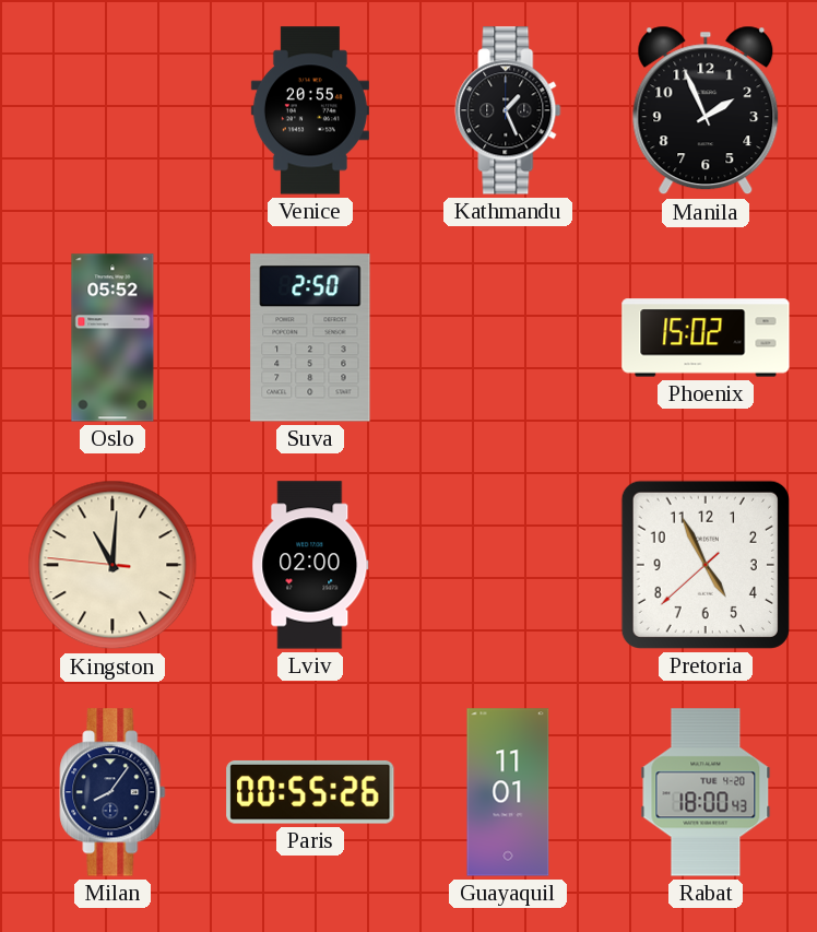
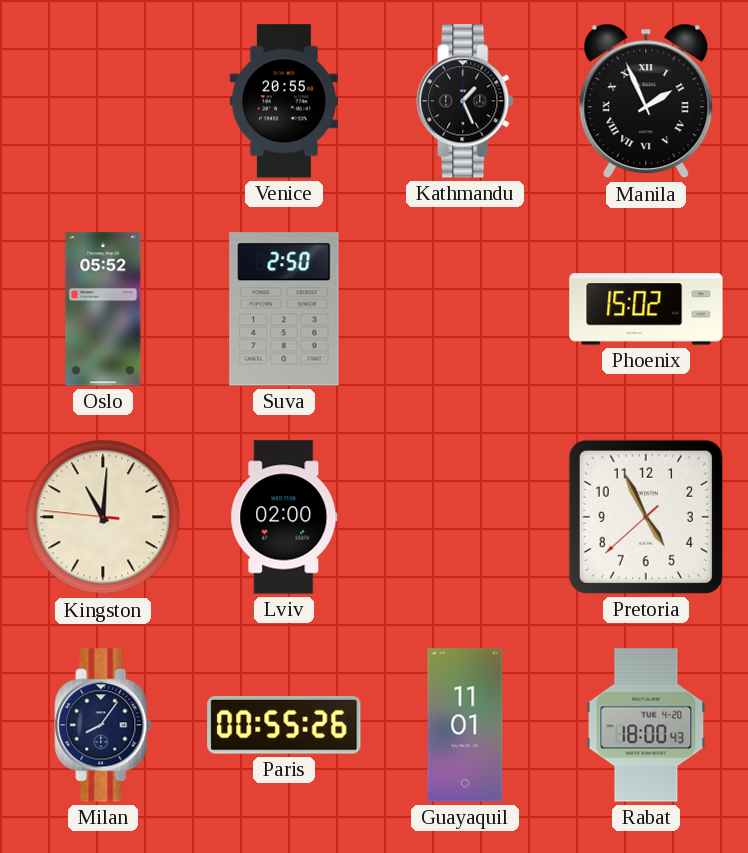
Manila numerals: Arabic -> Roman (646, 101)
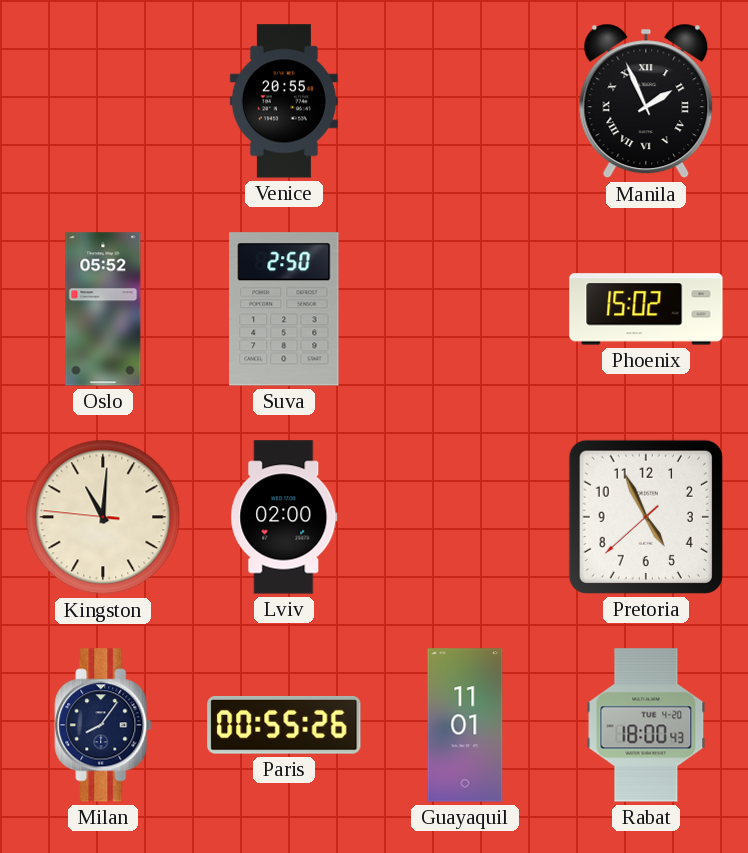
Kathmandu: 1:26 -> none (465, 101)
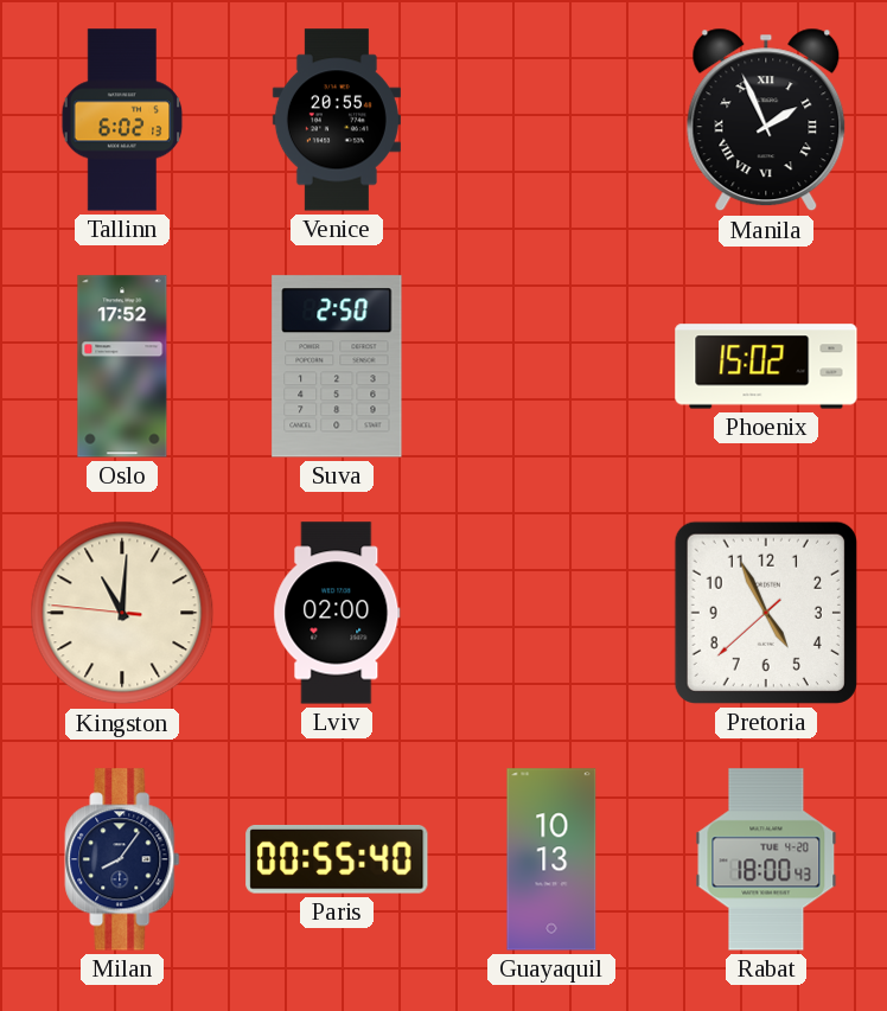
Tallinn: none -> 6:02 (122, 120)
Oslo: 05:52 -> 17:52 (122, 366)
Paris: 00:55:26 -> 00:55:40 (337, 859)
Guayaquil: 11:01 -> 10:13 (551, 859)
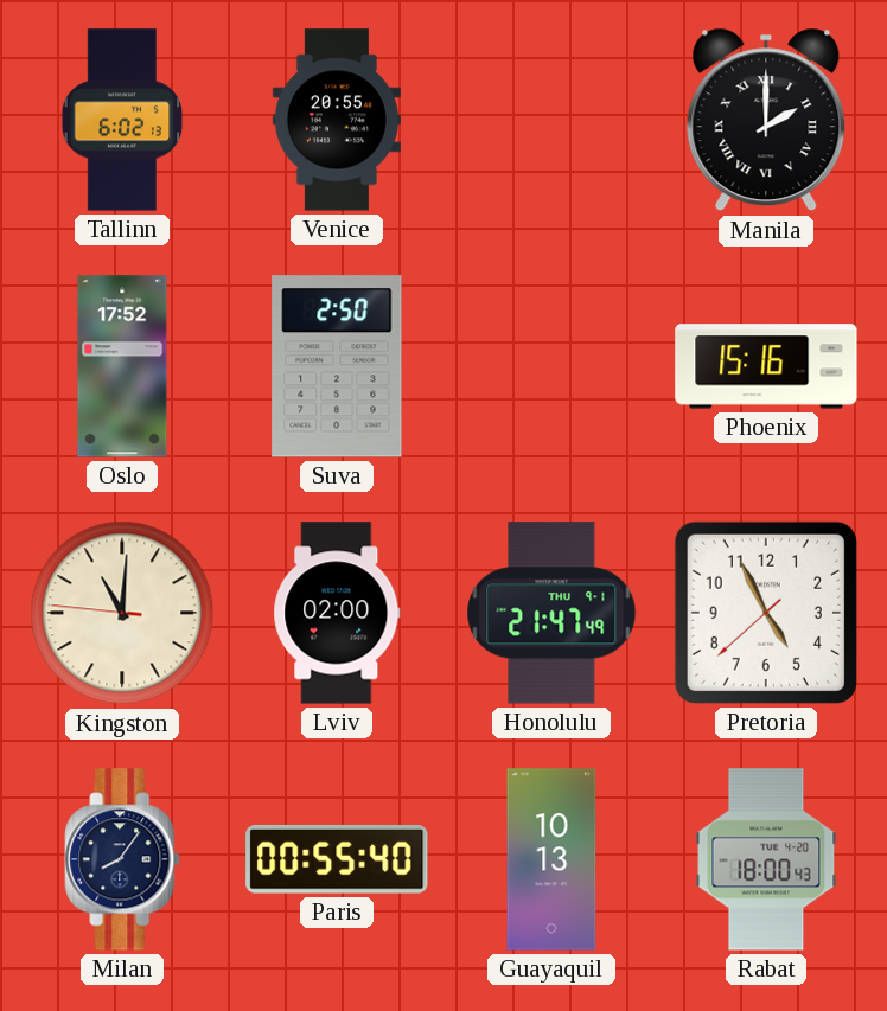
Manila: 1:56 -> 2:00 (766, 120)
Phoenix: 15:02 -> 15:16 (766, 366)
Honolulu: none -> 21:47 (551, 613)
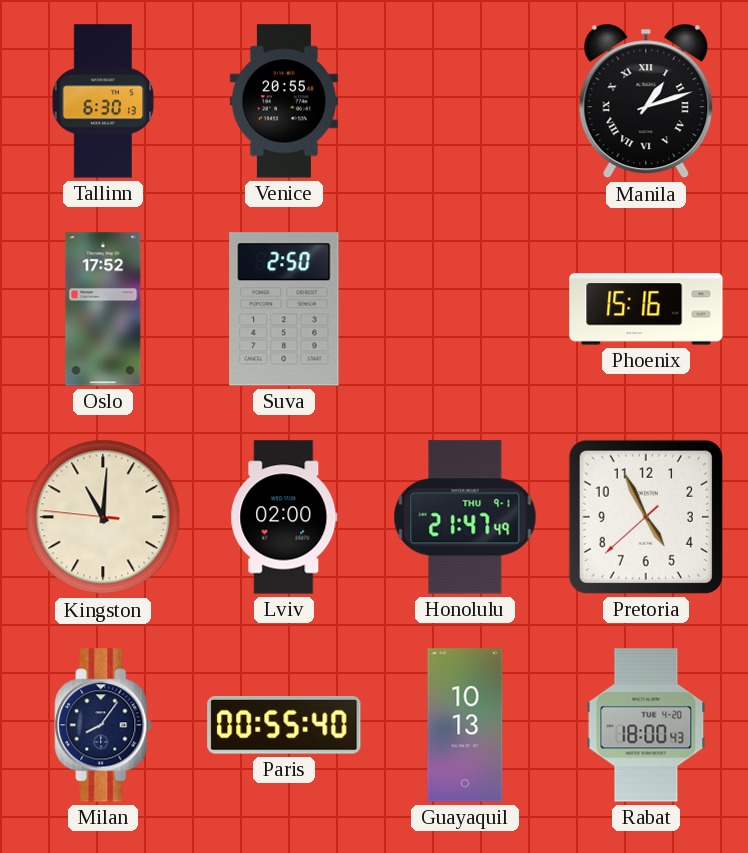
Tallinn: 6:02 -> 6:30 (103, 101)
Manila: 2:00 -> 1:12 (646, 101)
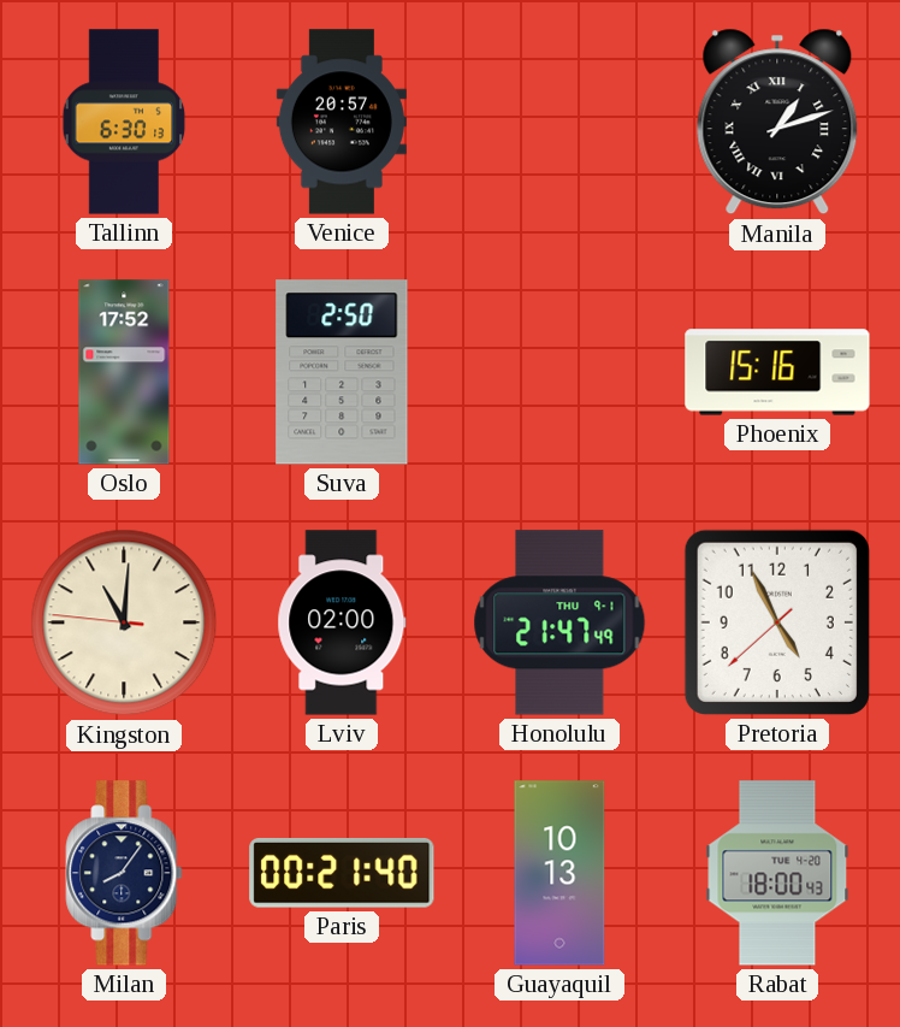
Venice: 20:55 -> 20:57 (342, 122)
Paris: 00:55 -> 00:21 (342, 873)
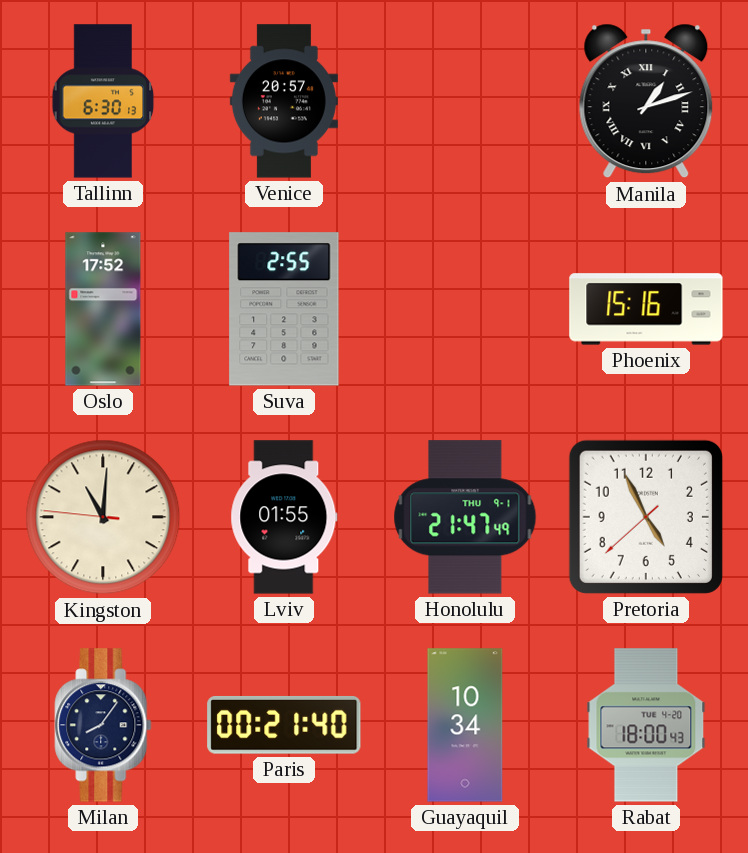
Suva: 2:50 -> 2:55 (284, 309)
Lviv: 02:00 -> 01:55 (284, 517)
Guayaquil: 10:13 -> 10:34 (465, 725)
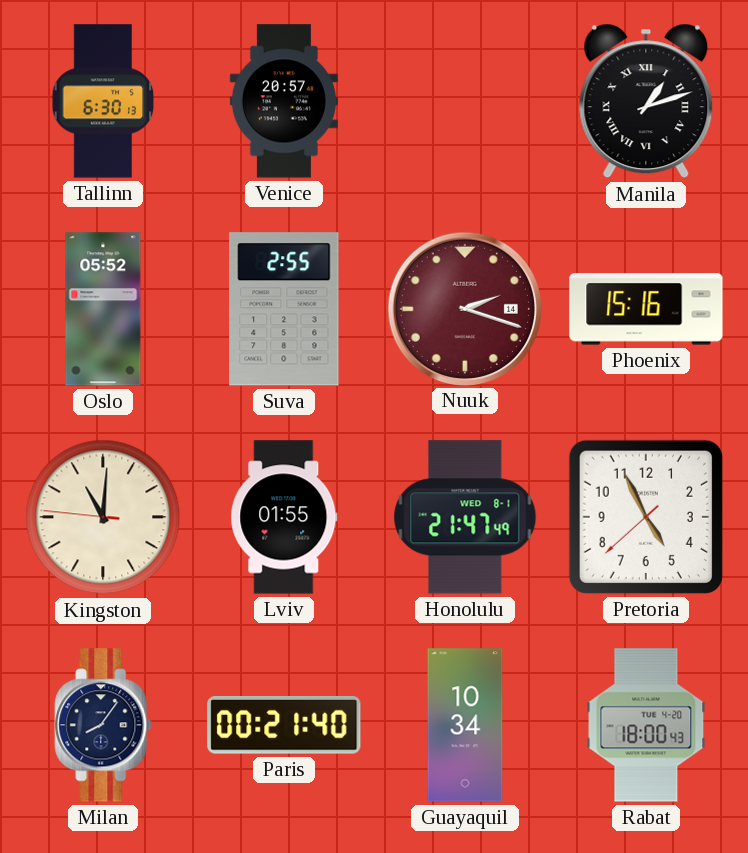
Oslo: 17:52 -> 05:52 (103, 309)
Nuuk: none -> 2:18 (464, 308)
Honolulu date: THU 9-1 -> WED 8-1 (465, 517)
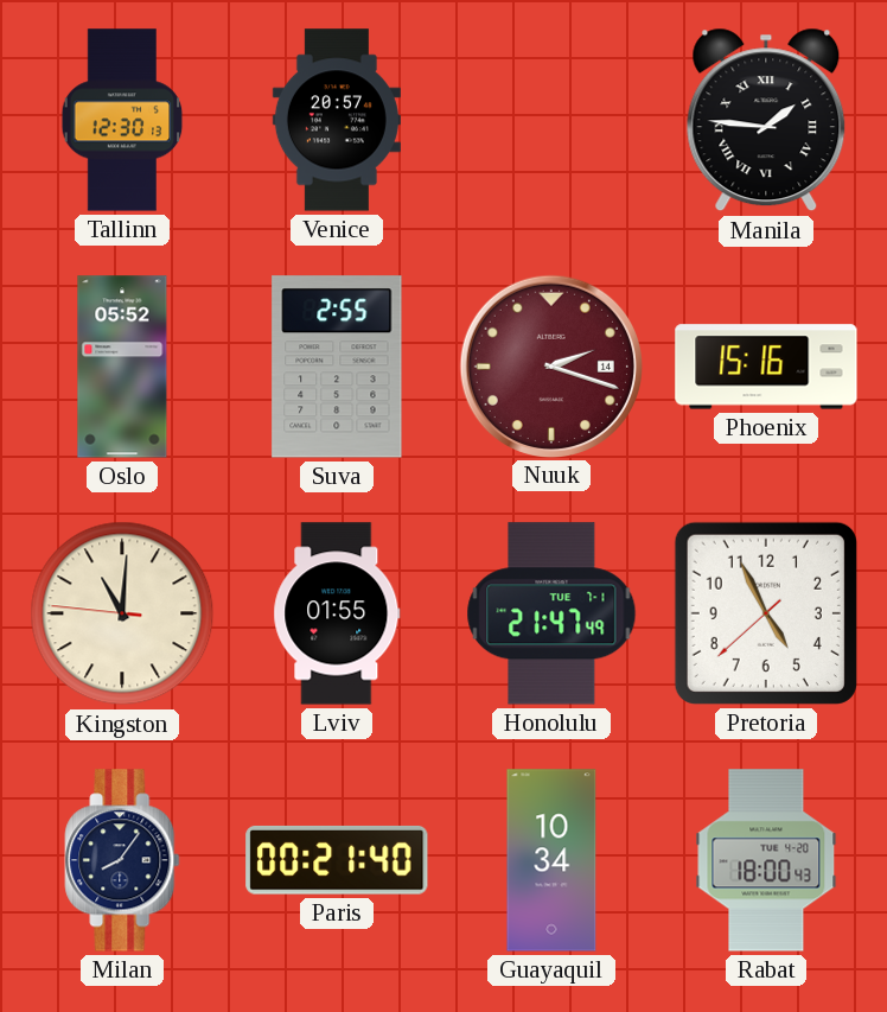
Tallinn: 6:30 -> 12:30 (122, 120)
Manila: 1:12 -> 1:46 (766, 120)
Honolulu date: WED 8-1 -> TUE 7-1 (551, 613)
